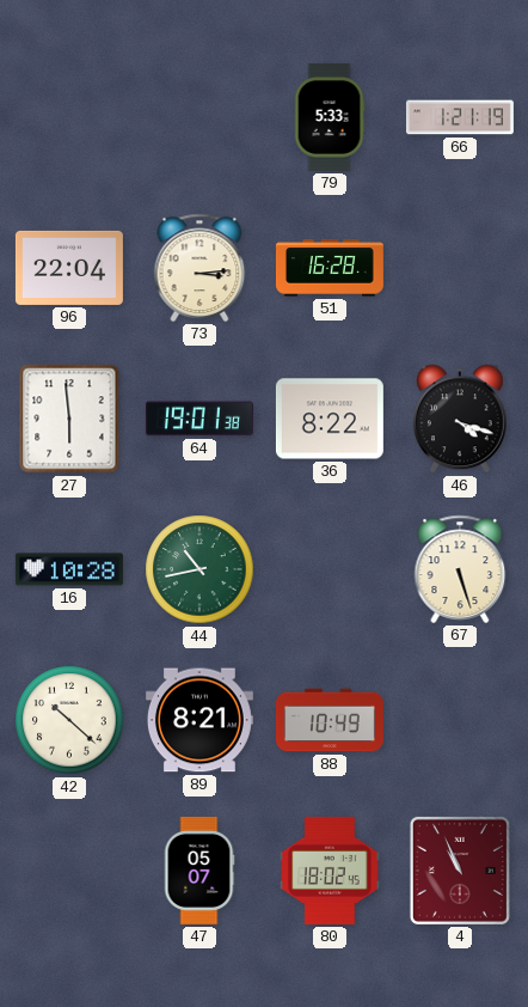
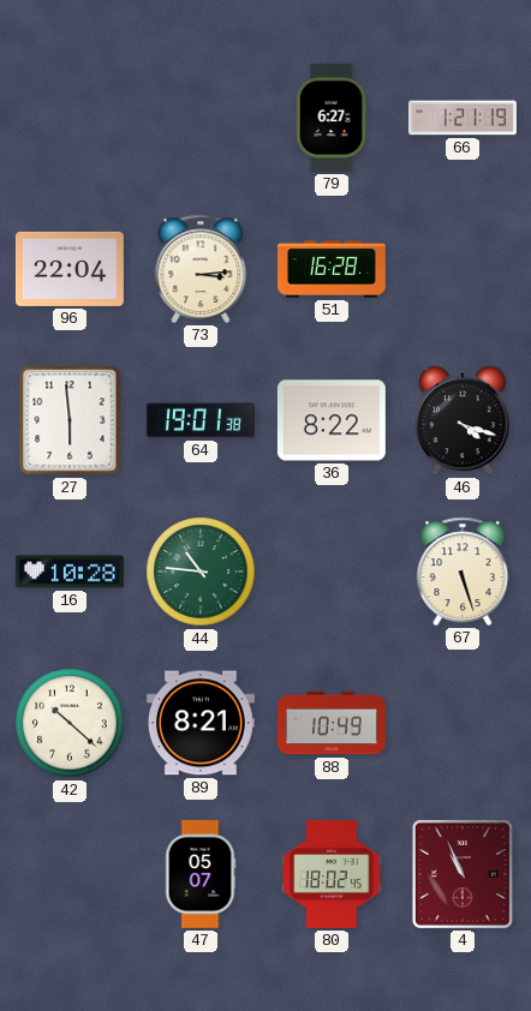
79: 5:33 -> 6:27 (332, 118)
44: 10:43 -> 10:46 (201, 572)
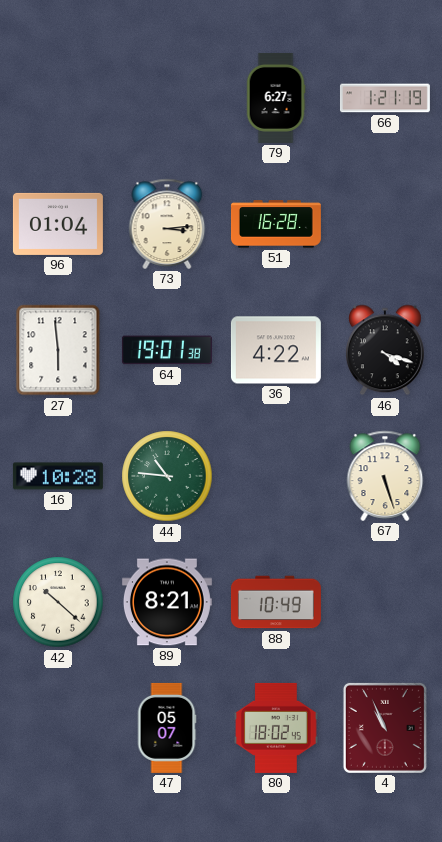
96: 22:04 -> 01:04 (58, 224)
36: 8:22 -> 4:22 (276, 350)
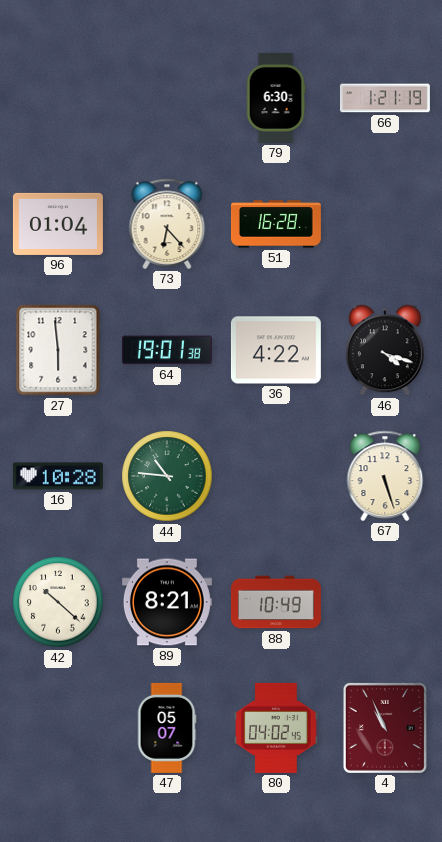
79: 6:27 -> 6:30 (276, 98)
73: 3:14 -> 6:23 (167, 224)
80: 18:02 -> 04:02 (277, 728)
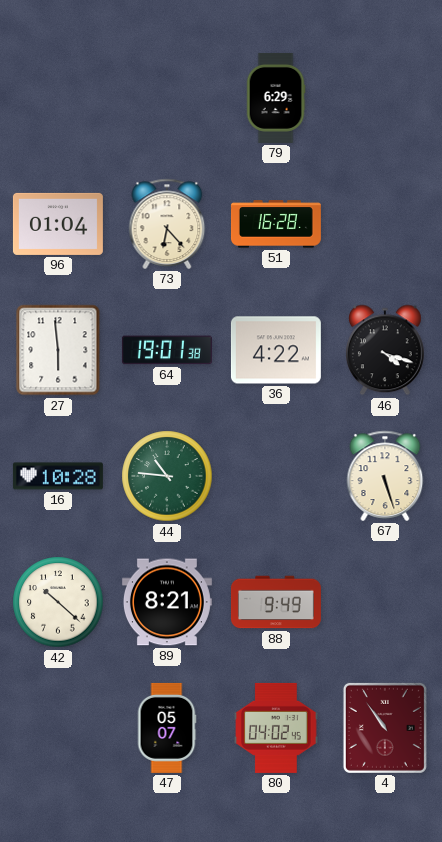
79: 6:30 -> 6:29 (276, 98)
66: 1:21 -> none (385, 98)
88: 10:49 -> 9:49 (276, 602)
4: 10:56 -> 10:54 (385, 728)
